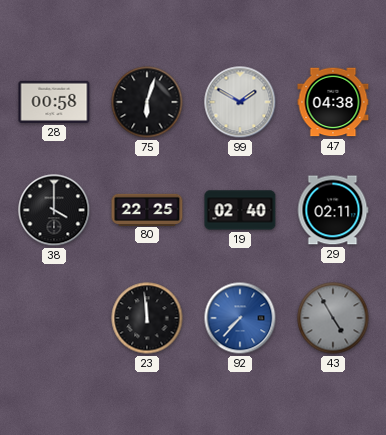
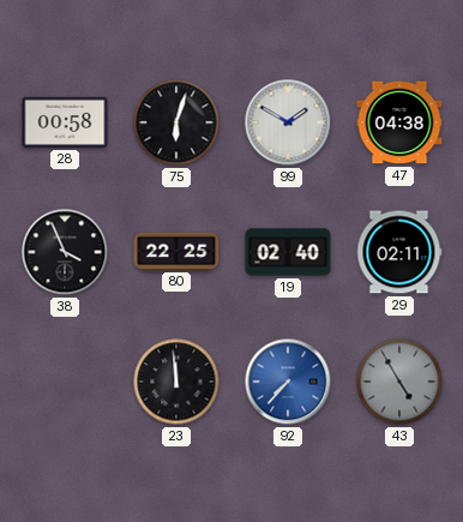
38: 4:00 -> 3:56 (65, 252)
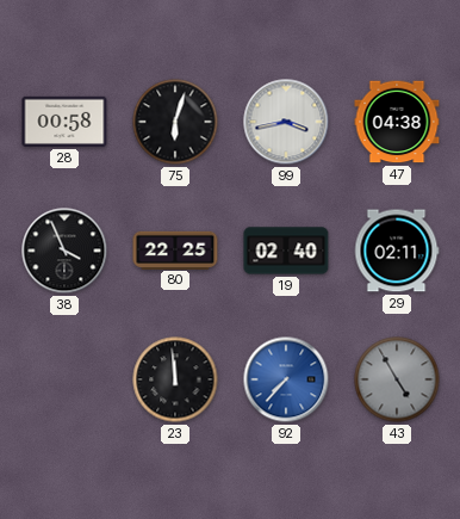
99: 1:50 -> 3:43 (286, 122)
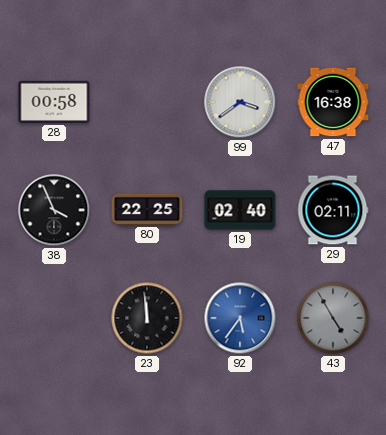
75: 6:03 -> none (175, 122)
99: 3:43 -> 3:39 (240, 102)
47: 04:38 -> 16:38 (333, 102)
92: 7:37 -> 5:36 (240, 318)
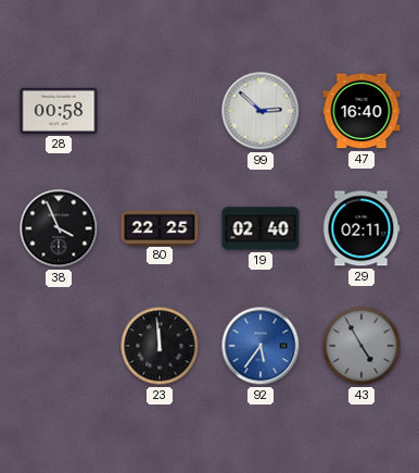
99: 3:39 -> 2:52 (261, 111)
47: 16:38 -> 16:40 (361, 111)
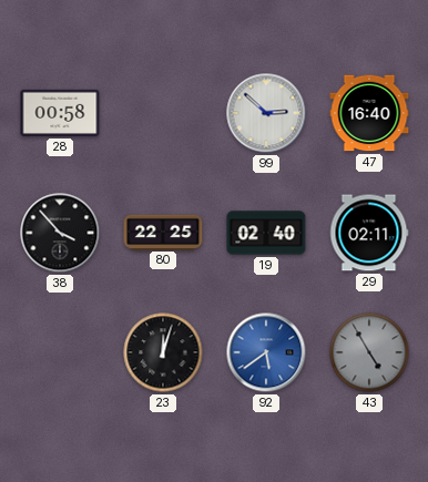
38: 3:56 -> 3:53 (60, 233)
23: 11:59 -> 12:03 (163, 352)
92: 5:36 -> 5:39 (266, 352)
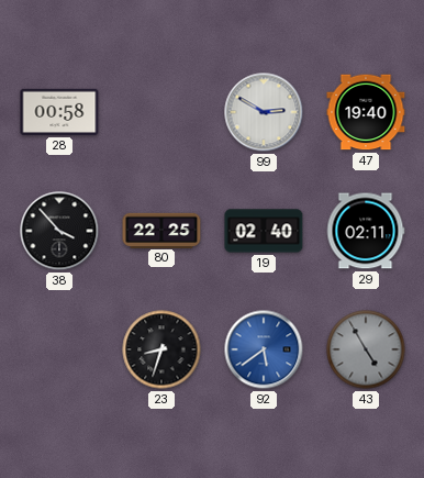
99: 2:52 -> 2:50 (264, 112)
47: 16:40 -> 19:40 (366, 112)
23: 12:03 -> 8:33 (161, 349)
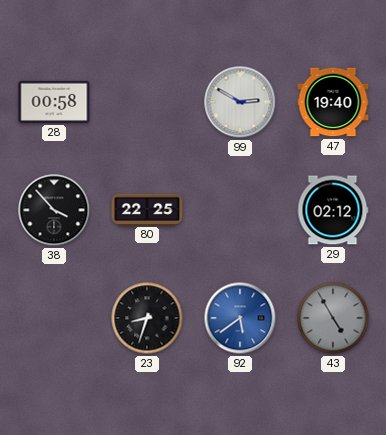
19: 02:40 -> none (264, 231)
29: 02:11 -> 02:12 (333, 210)
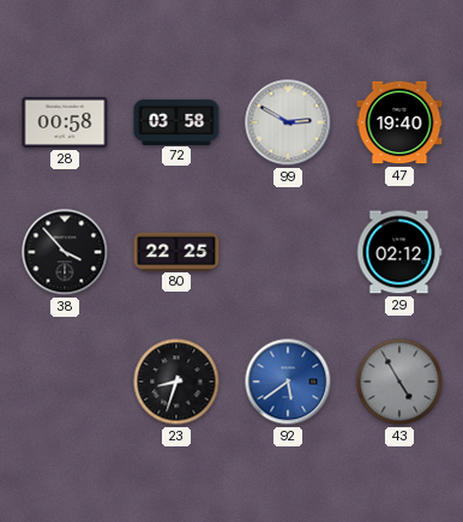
72: none -> 03:58 (176, 121)
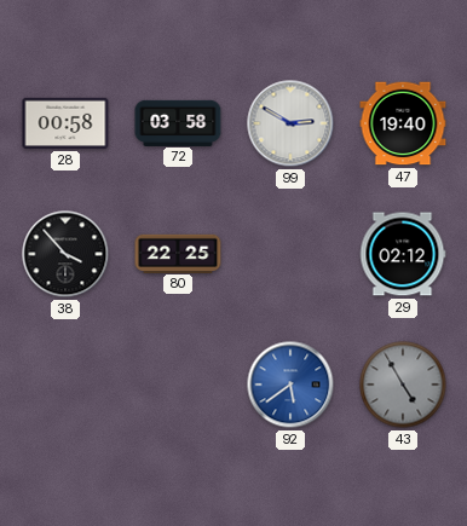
23: 8:33 -> none (176, 382)
